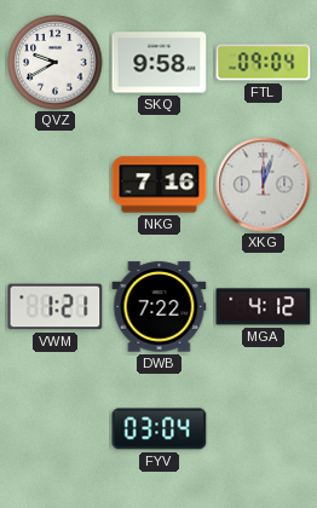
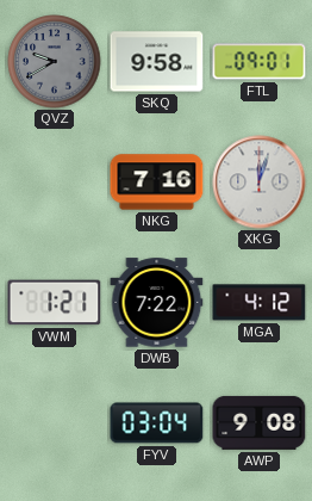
QVZ dial: white -> grey (55, 62)
FTL: 09:04 -> 09:01 (260, 62)
AWP: none -> 9:08 (260, 422)
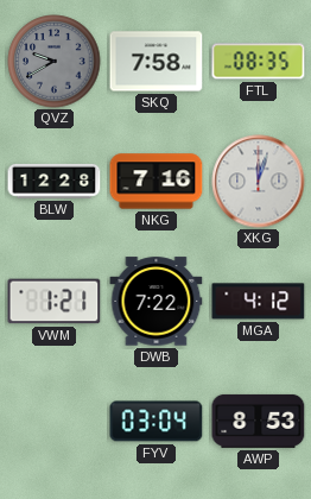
SKQ: 9:58 -> 7:58 (157, 62)
FTL: 09:01 -> 08:35 (259, 62)
BLW: none -> 12:28 (55, 181)
AWP: 9:08 -> 8:53 (259, 421)
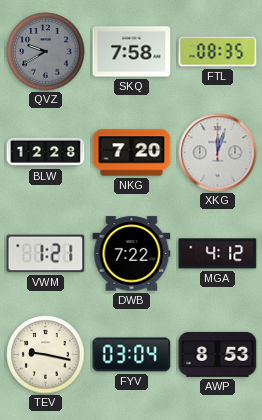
NKG: 7:16 -> 7:20 (132, 153)
TEV: none -> 9:17 (46, 355)
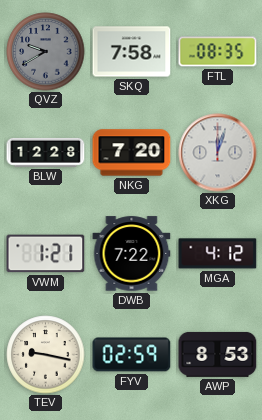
FYV: 03:04 -> 02:59 (132, 355)
